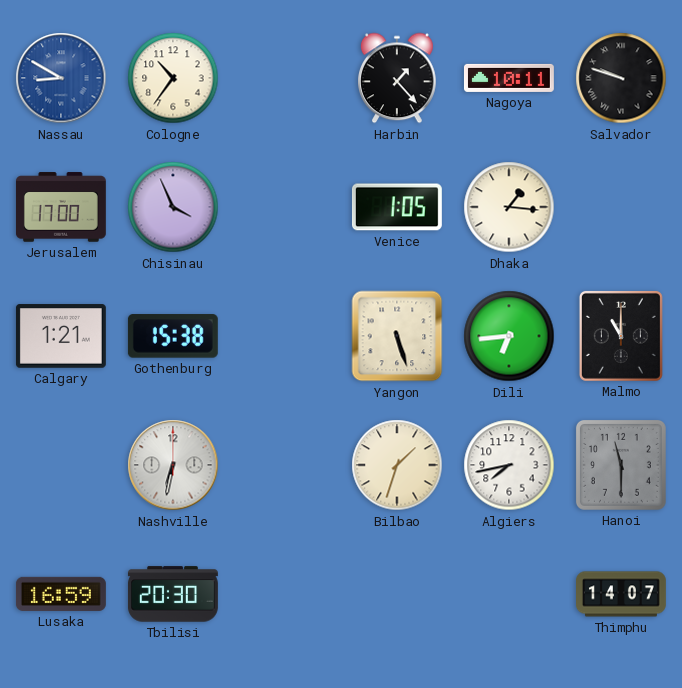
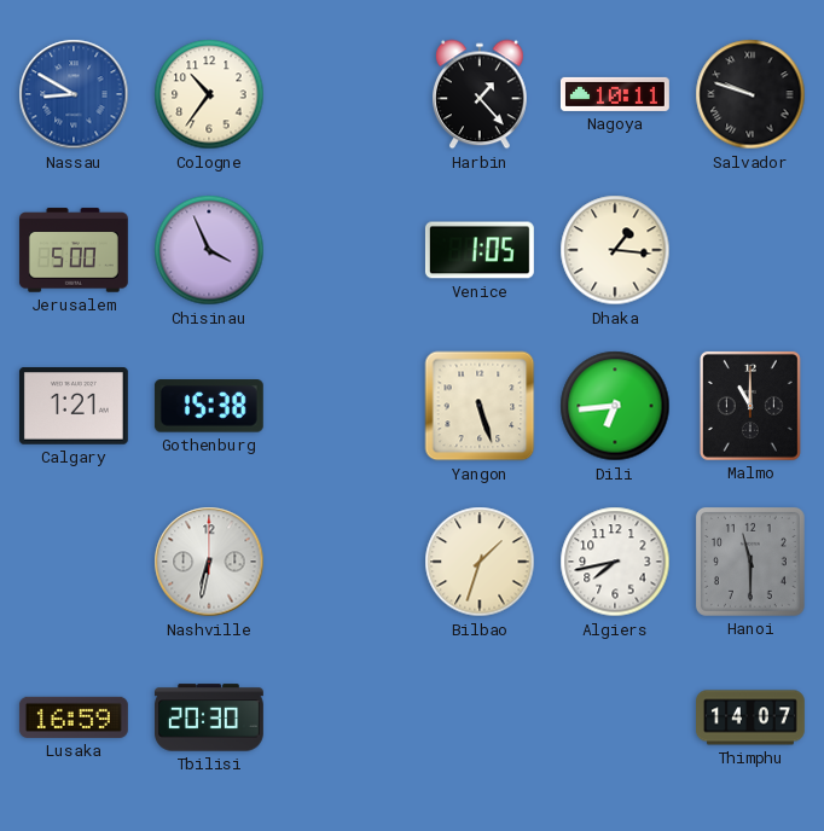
Jerusalem: 17:00 -> 5:00 (74, 250)
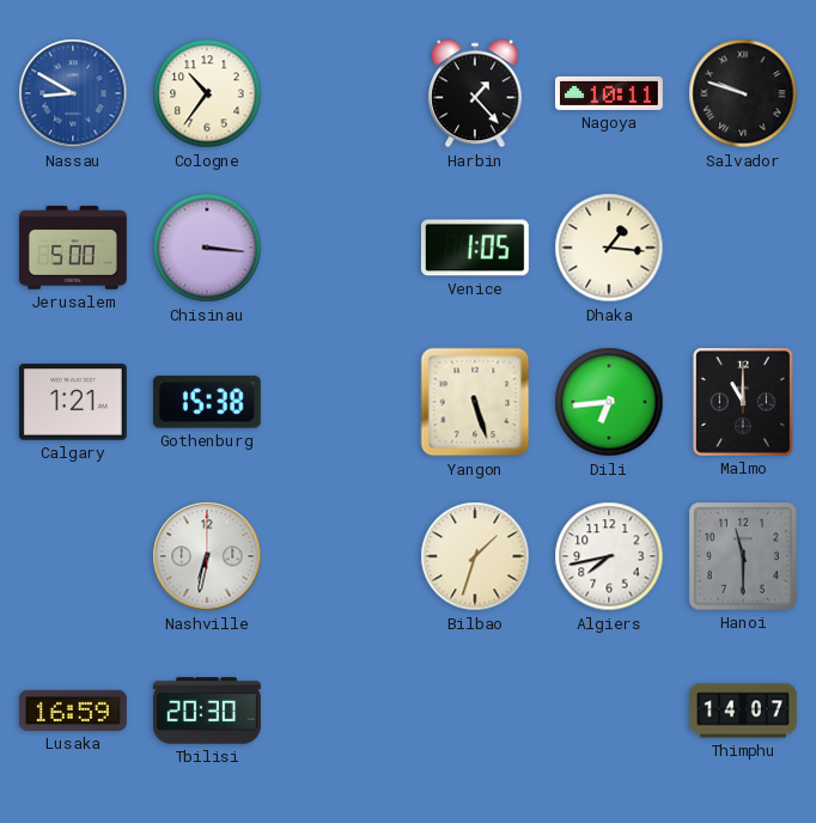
Chisinau: 3:56 -> 3:16 (207, 248)
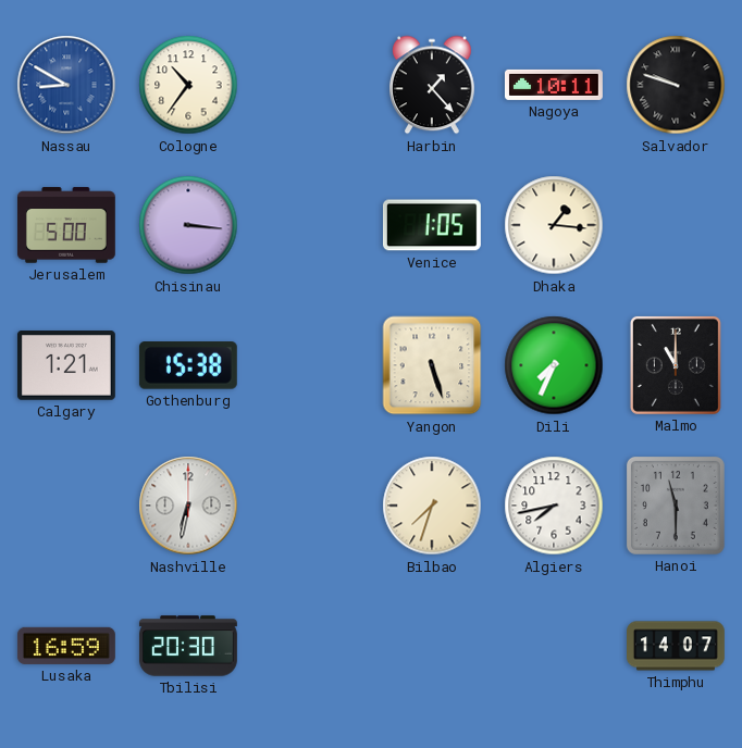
Dili: 6:44 -> 7:34 (554, 365)
Bilbao: 1:33 -> 7:33 (432, 506)
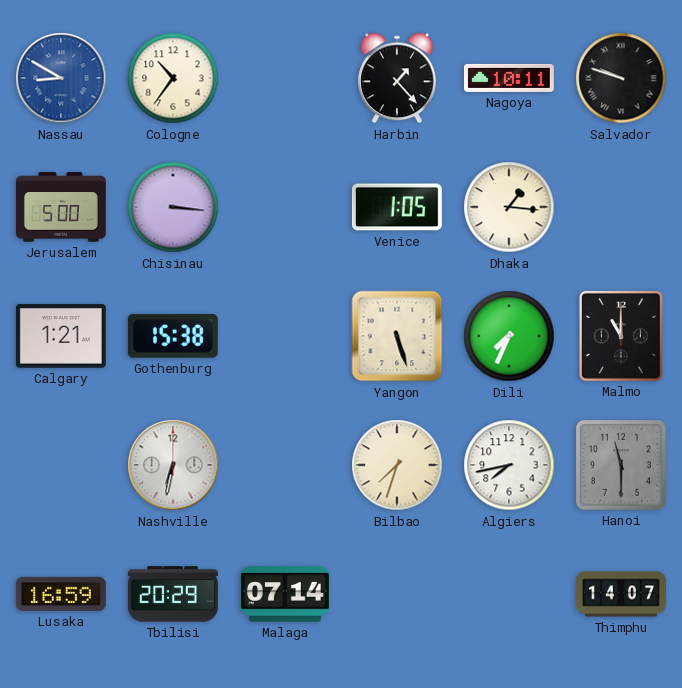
Tbilisi: 20:30 -> 20:29 (173, 594)
Malaga: none -> 07:14 (285, 594)
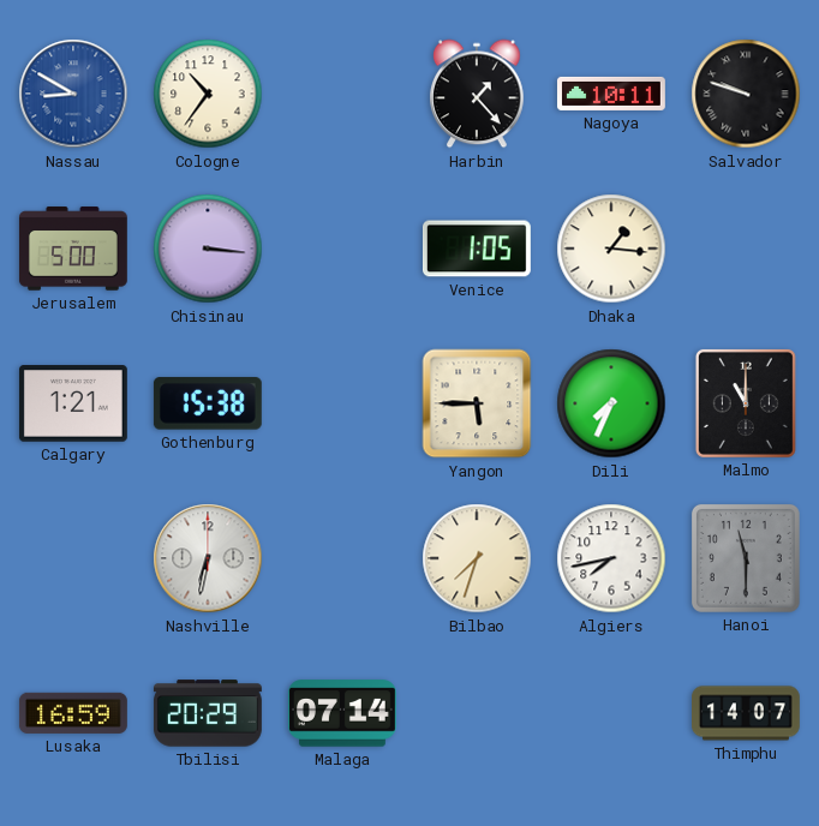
Yangon: 5:27 -> 5:45 (477, 403)
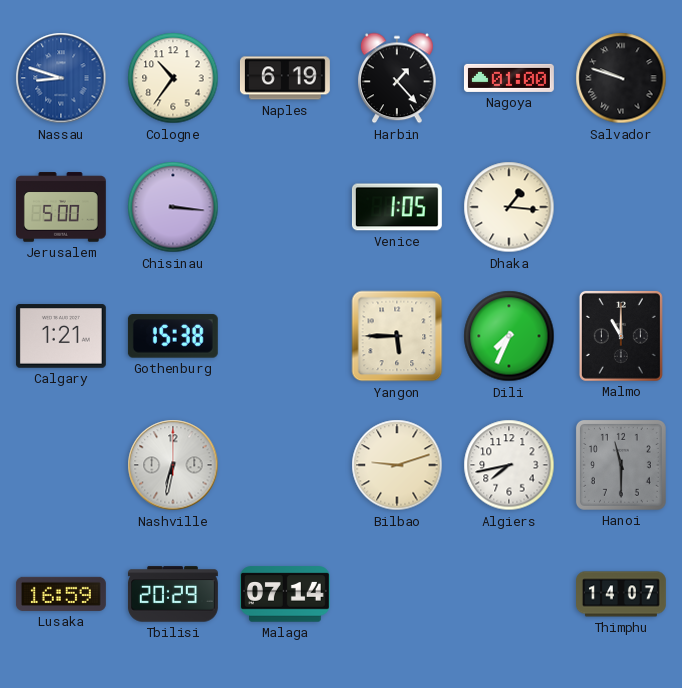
Nassau: 8:50 -> 8:48 (61, 78)
Naples: none -> 6:19 (285, 78)
Nagoya: 10:11 -> 01:00 (509, 78)
Bilbao: 7:33 -> 9:12 (397, 465)
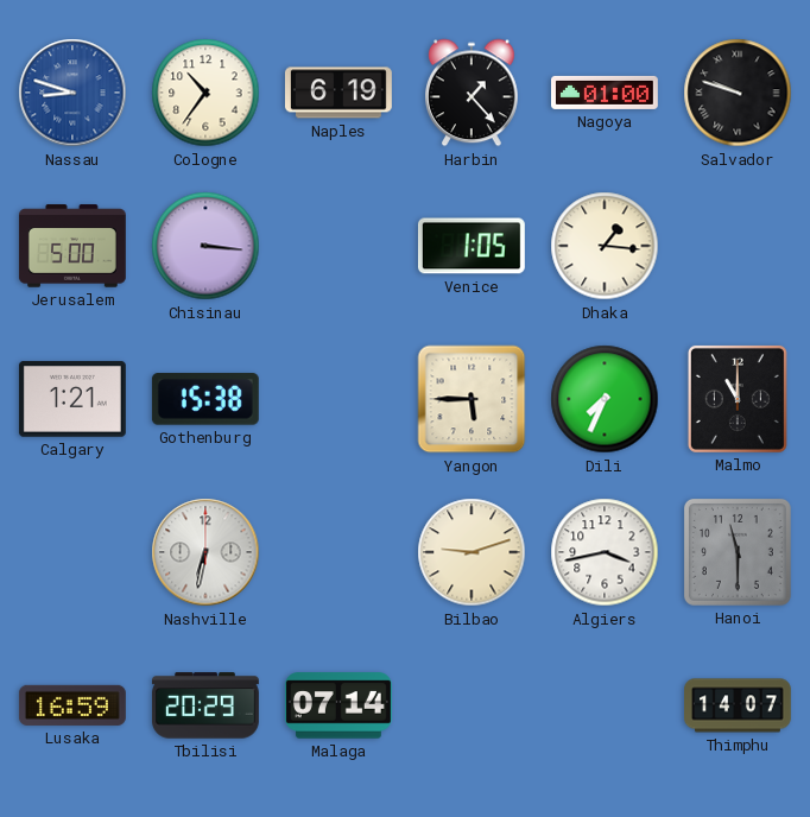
Algiers: 7:43 -> 3:43 (605, 552)
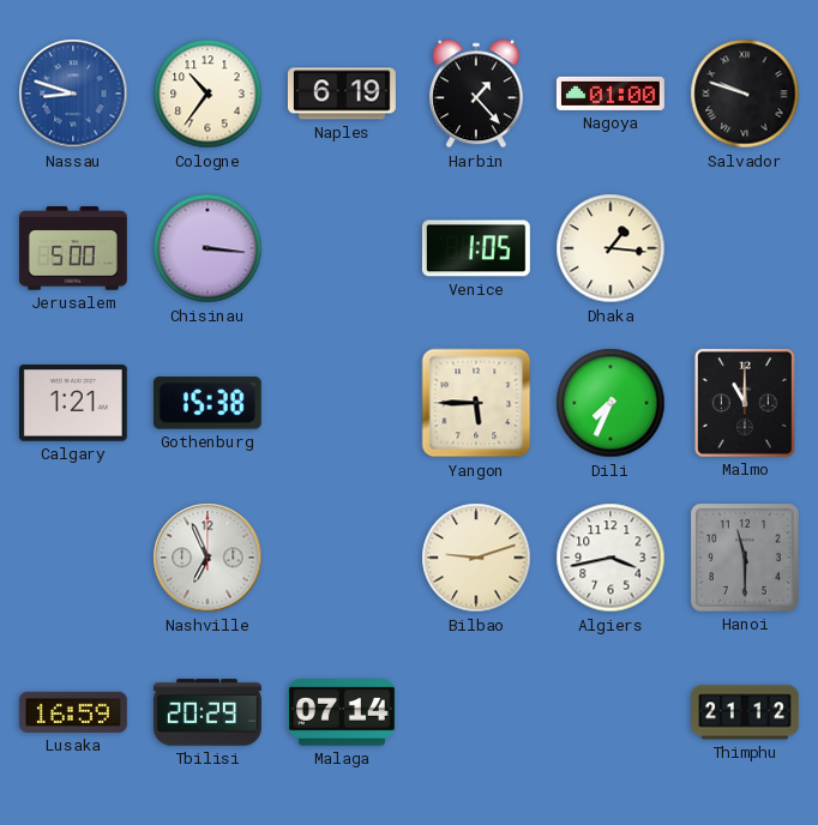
Nashville: 6:32 -> 6:56 (207, 558)
Thimphu: 14:07 -> 21:12 (746, 712)
